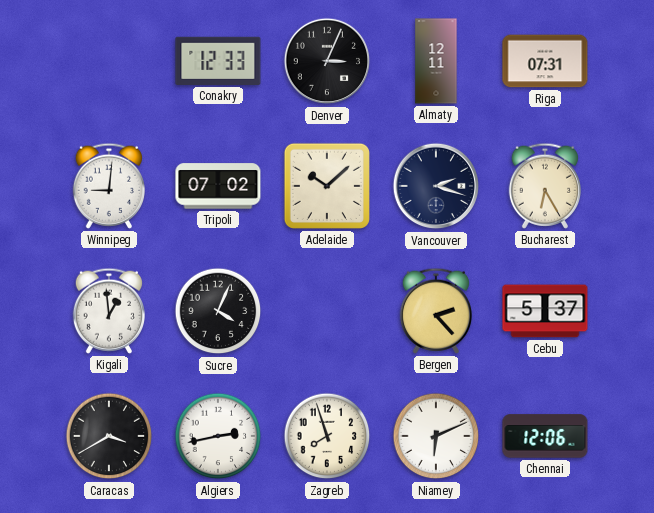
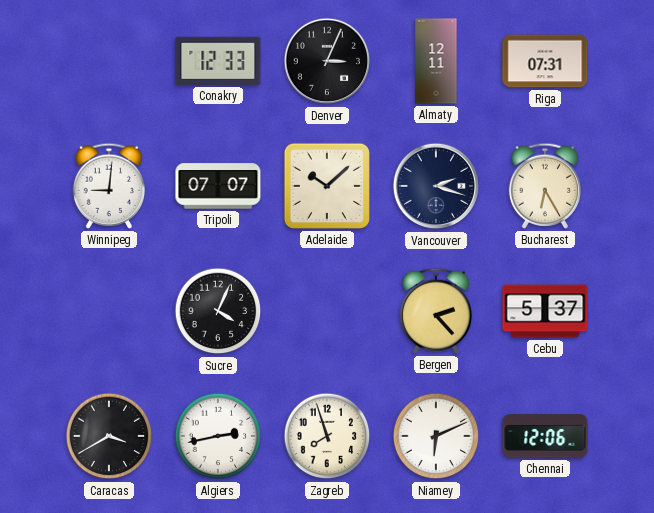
Tripoli: 07:02 -> 07:07 (218, 186)
Kigali: 12:59 -> none (108, 311)
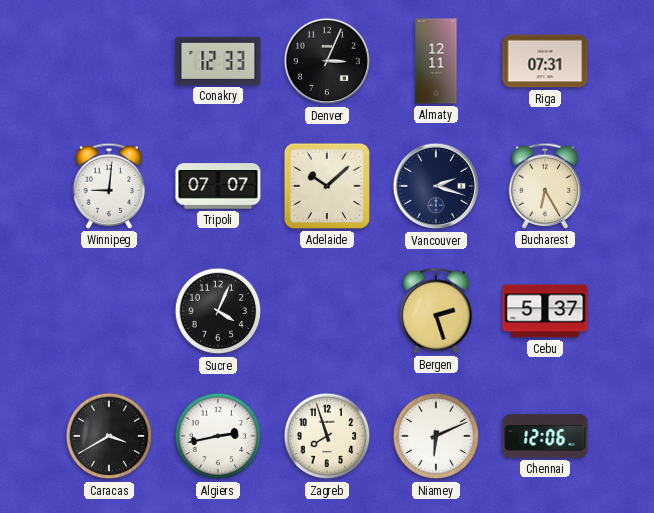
Bergen: 2:23 -> 2:27 (435, 311)
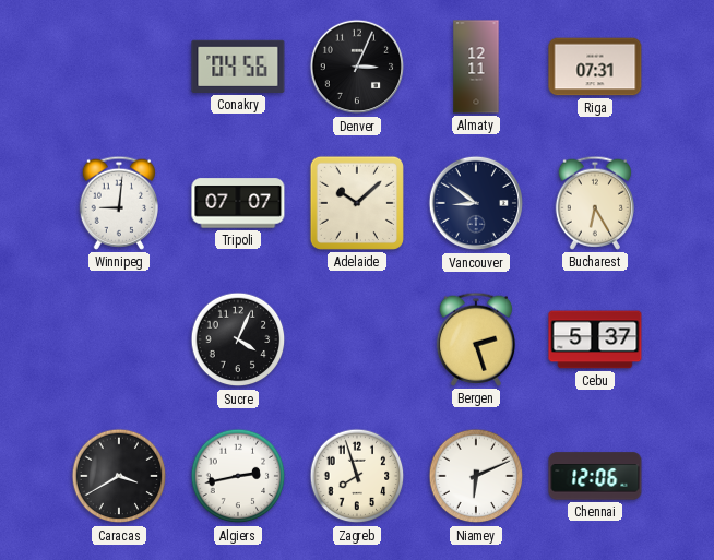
Conakry: 12:33 -> 04:56 (238, 67)
Vancouver: 2:18 -> 8:51 (476, 203)
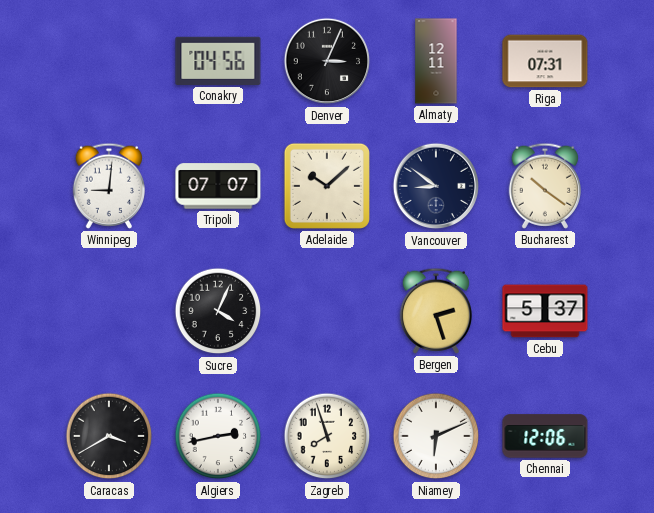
Bucharest: 6:25 -> 10:21 (544, 186)
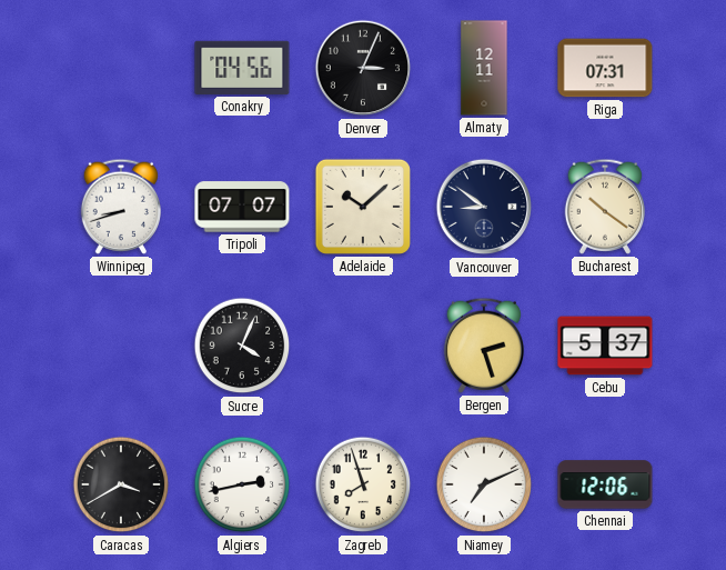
Winnipeg: 9:01 -> 8:42 (120, 207)
Niamey: 6:11 -> 7:11 (484, 484)
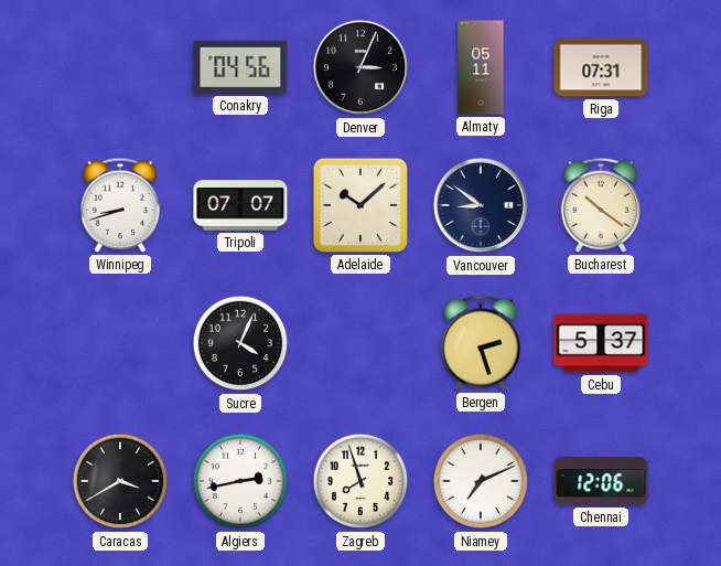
Almaty: 12:11 -> 05:11 (481, 67)
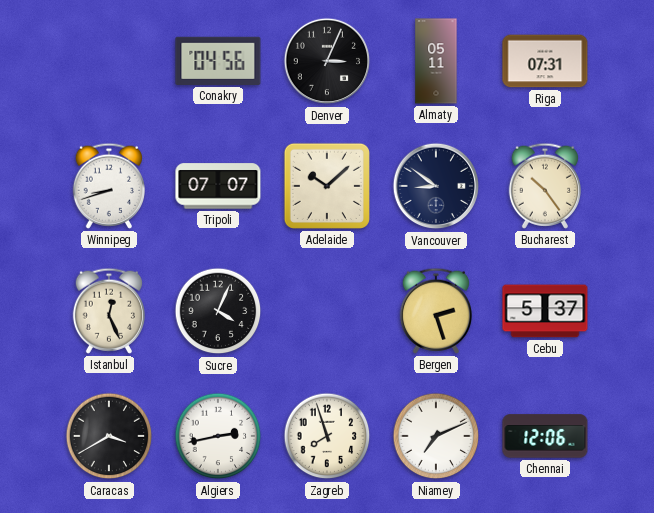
Bucharest: 10:21 -> 10:24 (544, 186)
Istanbul: none -> 12:26 (108, 311)
